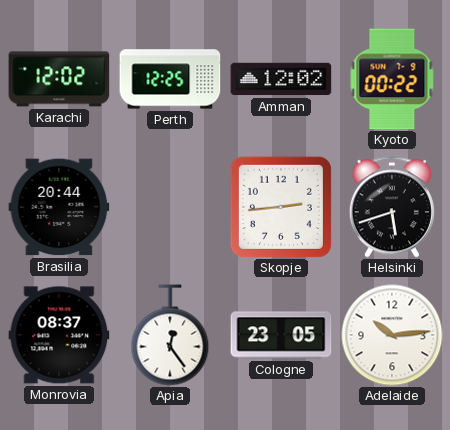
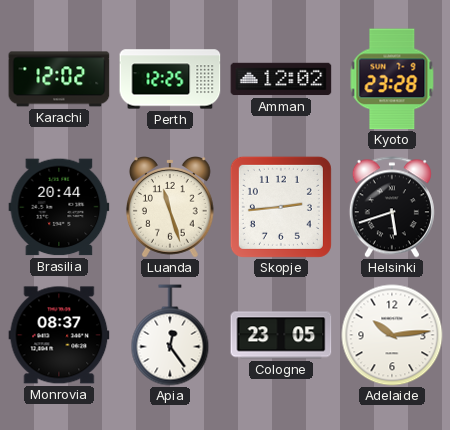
Kyoto: 00:22 -> 23:28 (392, 79)
Luanda: none -> 11:27 (170, 208)
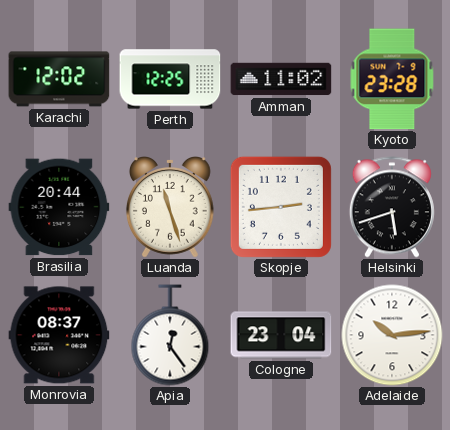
Amman: 12:02 -> 11:02 (281, 79)
Cologne: 23:05 -> 23:04 (281, 335)
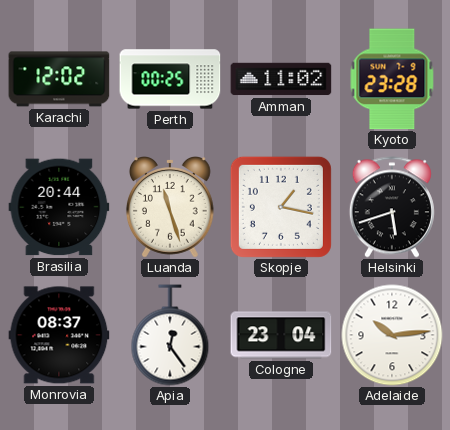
Perth: 12:25 -> 00:25 (170, 79)
Skopje: 2:44 -> 1:17 (281, 207)
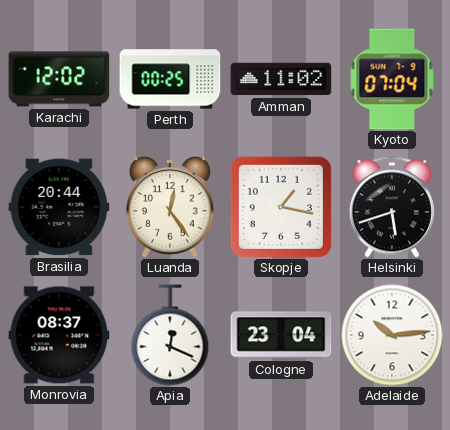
Kyoto: 23:28 -> 07:04 (392, 79)
Luanda: 11:27 -> 12:24 (170, 208)
Apia: 12:24 -> 12:19 (170, 335)
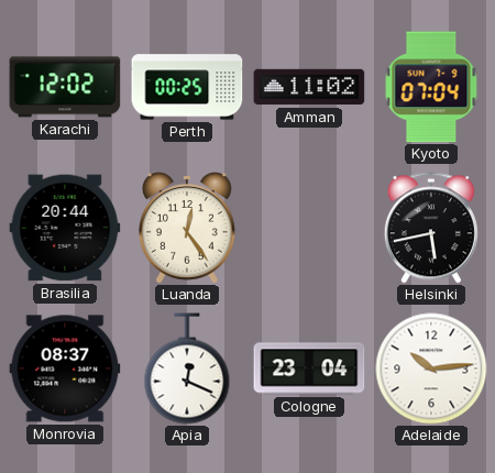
Skopje: 1:17 -> none (281, 207)
Helsinki: 5:42 -> 5:43 (431, 228)
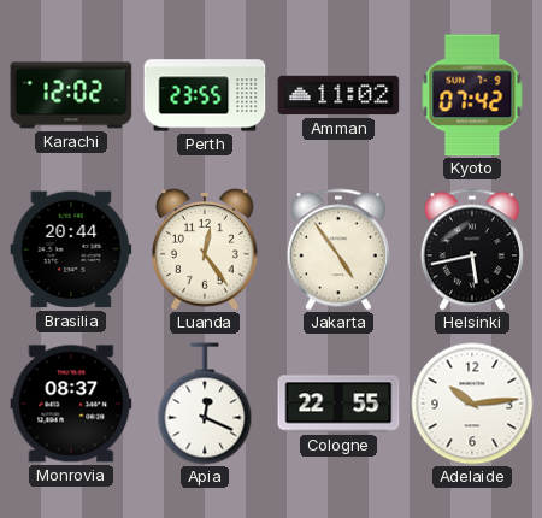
Perth: 00:25 -> 23:55 (205, 95)
Kyoto: 07:04 -> 07:42 (472, 95)
Jakarta: none -> 4:54 (338, 249)
Cologne: 23:04 -> 22:55 (338, 404)
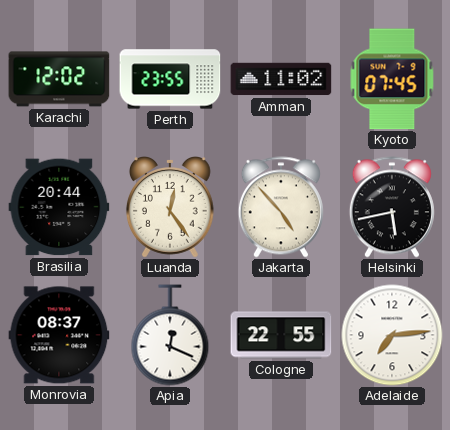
Kyoto: 07:42 -> 07:45 (392, 79)
Jakarta: 4:54 -> 4:53 (281, 207)
Adelaide: 10:14 -> 7:14 (392, 335)
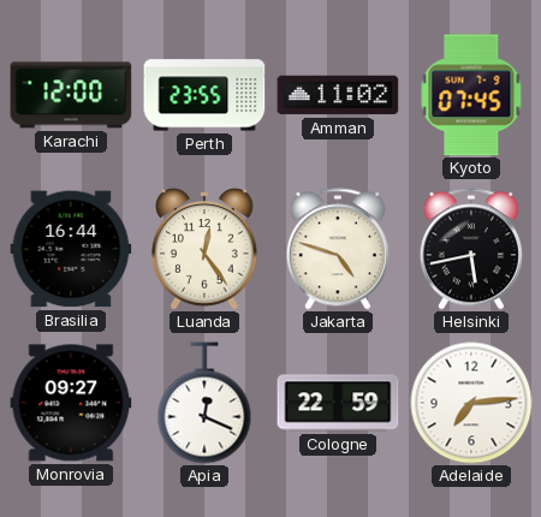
Karachi: 12:02 -> 12:00 (71, 95)
Brasilia: 20:44 -> 16:44 (71, 249)
Jakarta: 4:53 -> 4:48 (338, 249)
Monrovia: 08:37 -> 09:27 (71, 403)
Cologne: 22:55 -> 22:59 (338, 403)
